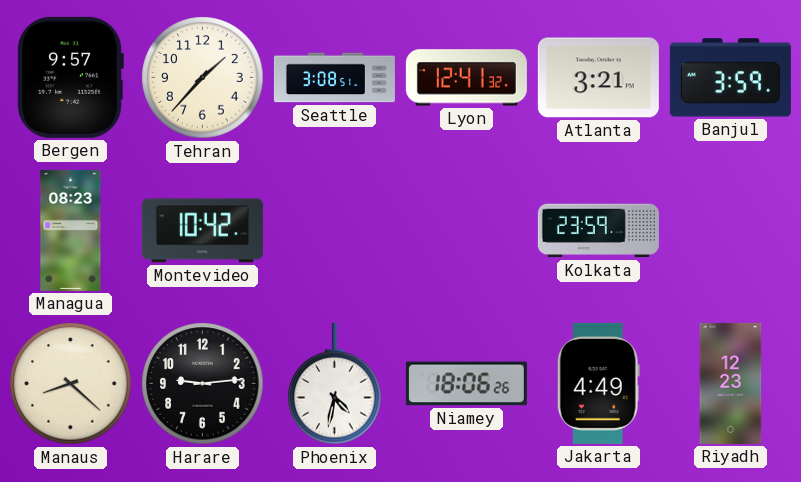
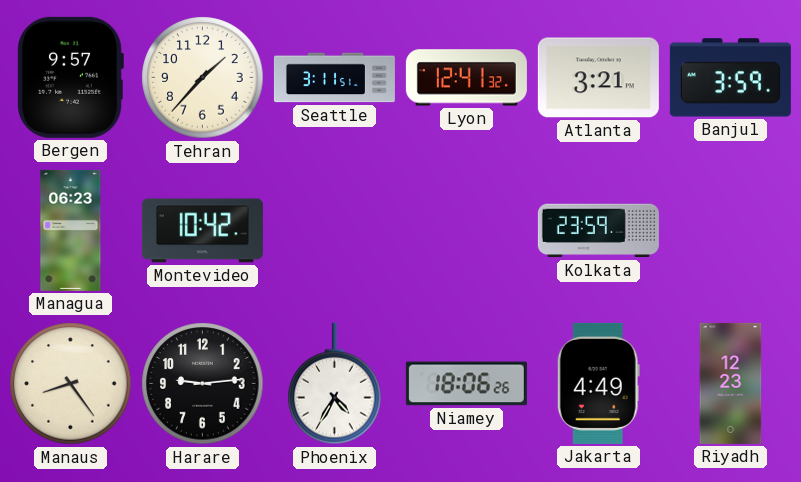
Seattle: 3:08 -> 3:11 (334, 78)
Managua: 08:23 -> 06:23 (71, 230)
Manaus: 8:22 -> 8:24 (71, 384)
Phoenix: 4:32 -> 4:35 (335, 384)
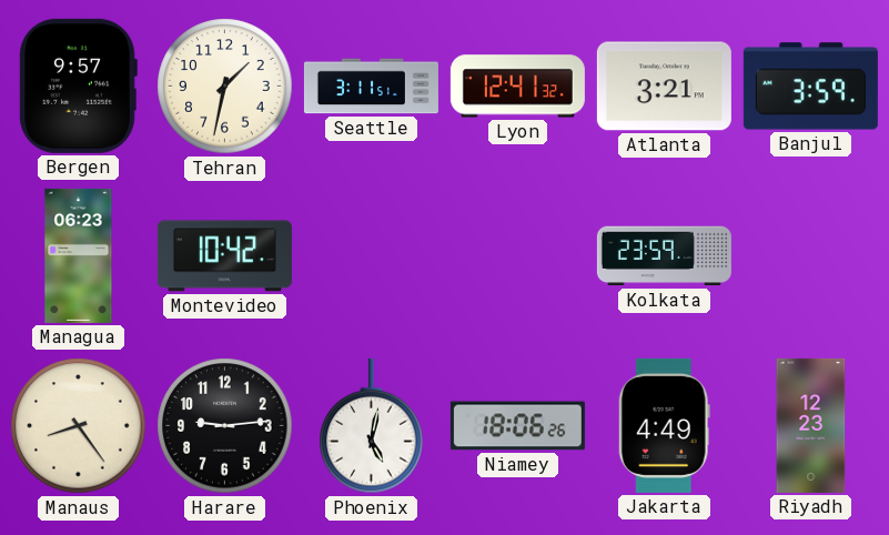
Tehran: 1:37 -> 1:32 (225, 87)
Phoenix: 4:35 -> 5:02 (372, 426)
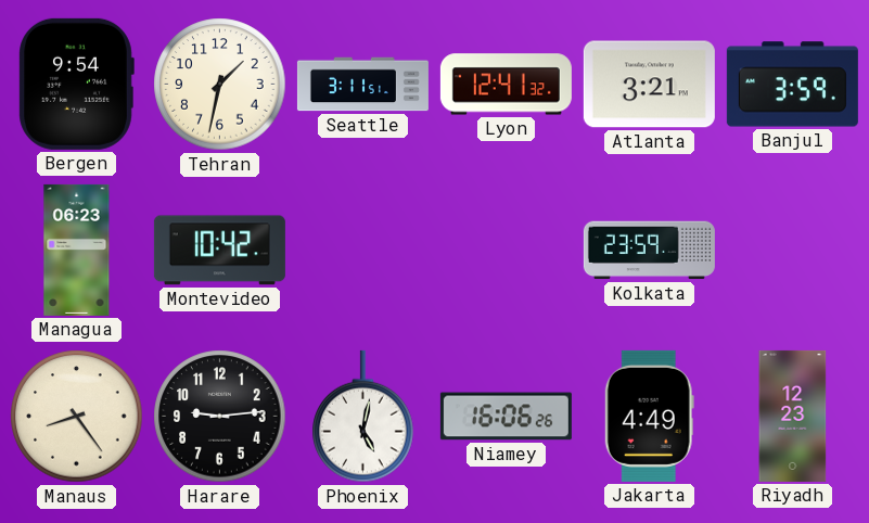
Bergen: 9:57 -> 9:54 (76, 84)
Niamey: 18:06 -> 16:06 (506, 417)
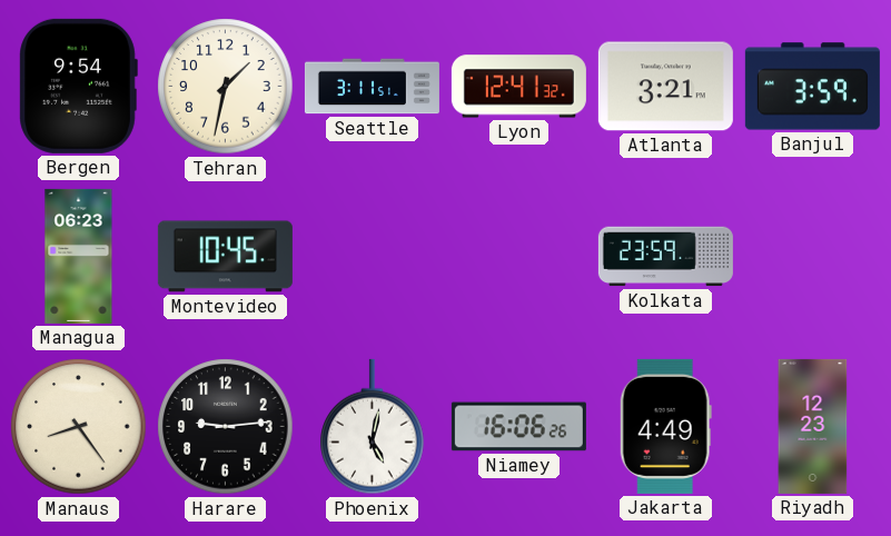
Montevideo: 10:42 -> 10:45 (225, 257)
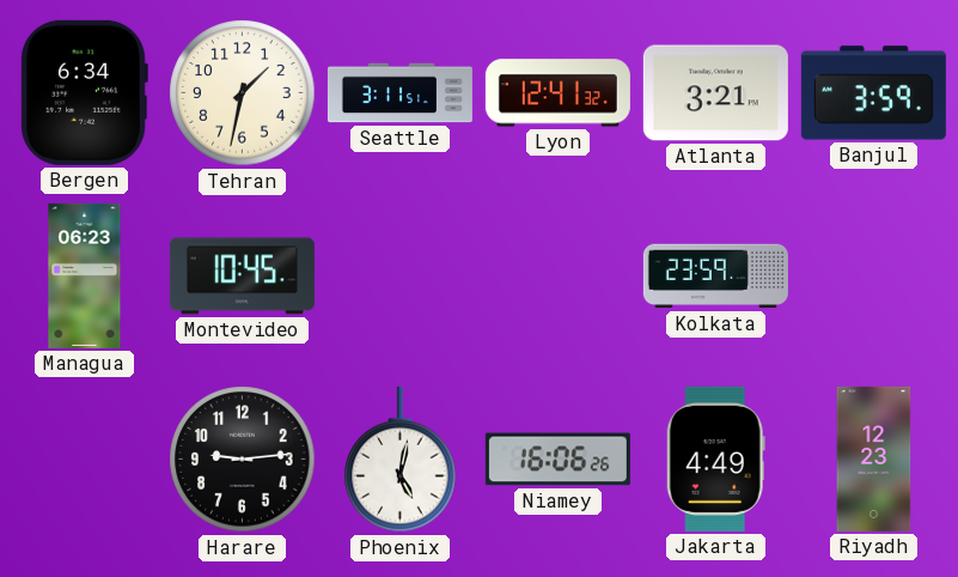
Bergen: 9:54 -> 6:34 (84, 92)
Manaus: 8:24 -> none (79, 427)
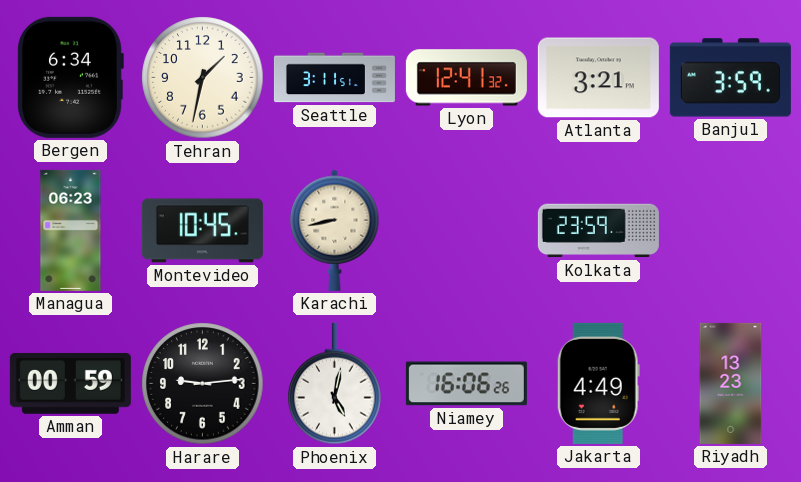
Karachi: none -> 8:43 (335, 230)
Amman: none -> 00:59 (70, 383)
Riyadh: 12:23 -> 13:23 (731, 383)
